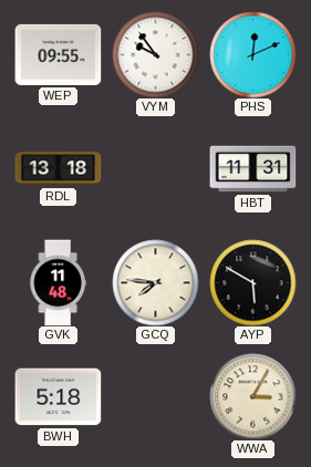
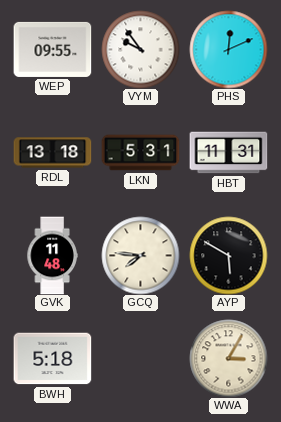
LKN: none -> 5:31 (140, 153)
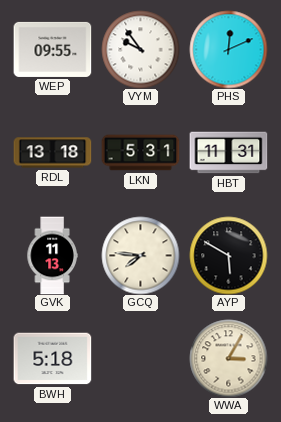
GVK: 11:48 -> 11:13 (52, 255)
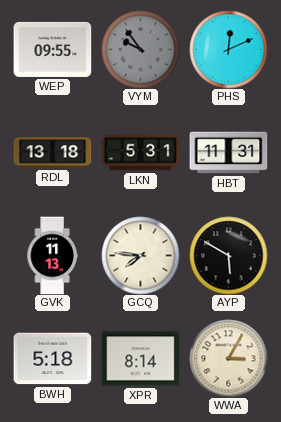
VYM dial: white -> grey (140, 49)
XPR: none -> 8:14 (140, 359)
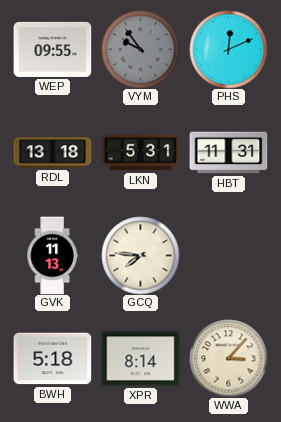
AYP: 5:50 -> none (228, 255)
WWA: 3:05 -> 3:07 (228, 358)
